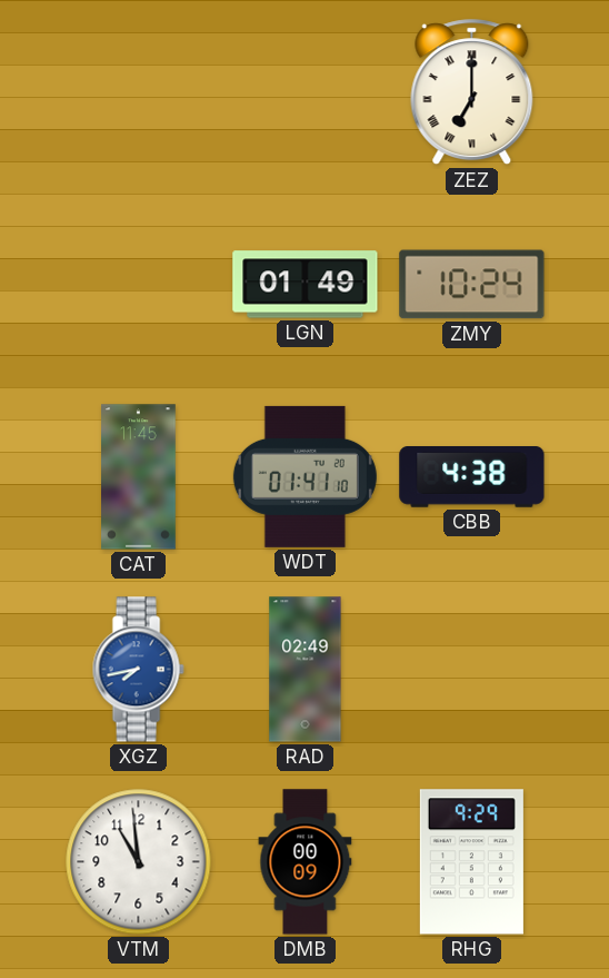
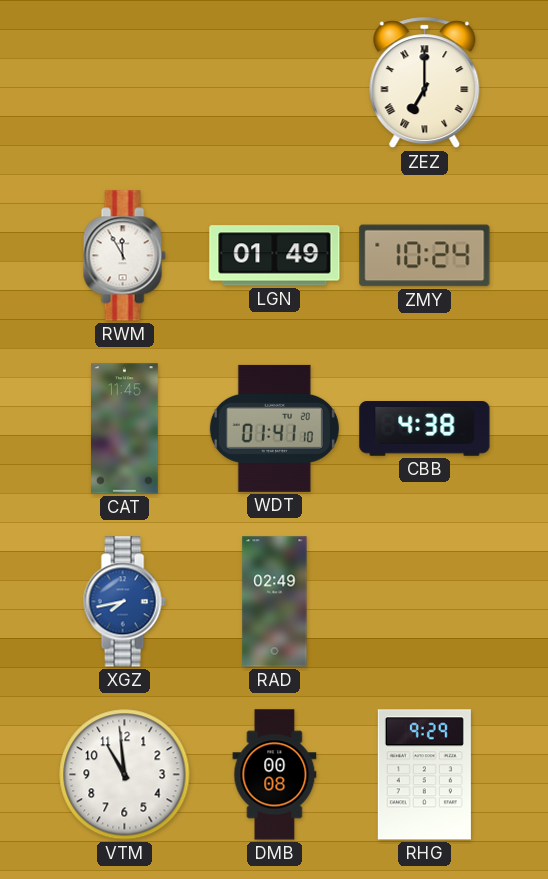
RWM: none -> 11:55 (124, 256)
DMB: 00:09 -> 00:08 (275, 775)
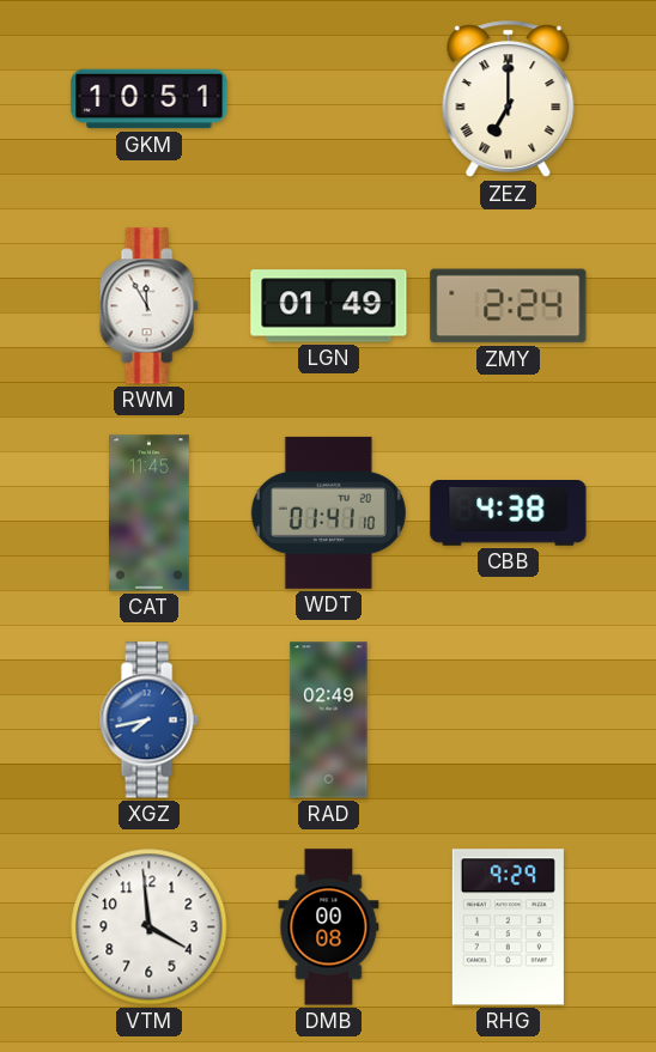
GKM: none -> 10:51 (150, 99)
ZMY: 10:24 -> 2:24 (509, 306)
VTM: 10:59 -> 3:59 (150, 928)
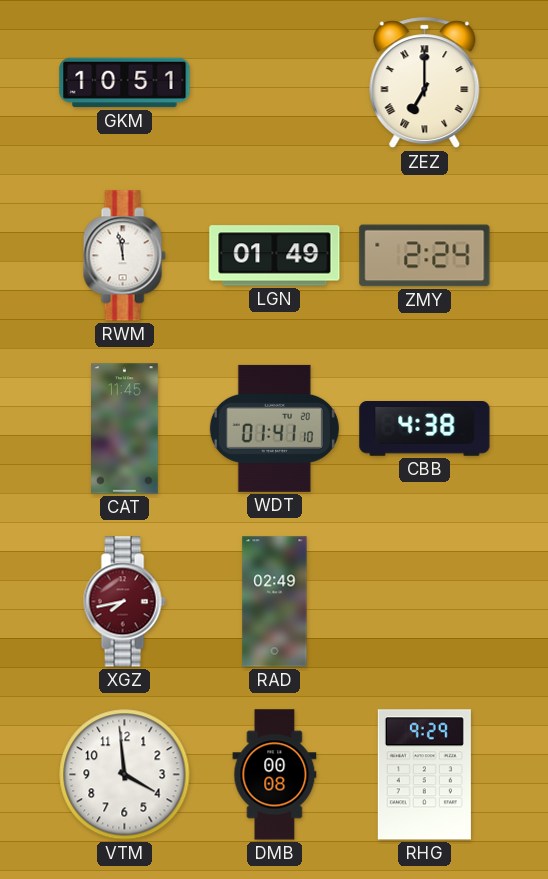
RWM: 11:55 -> 11:58 (124, 256)
XGZ dial: blue -> burgundy (124, 602)
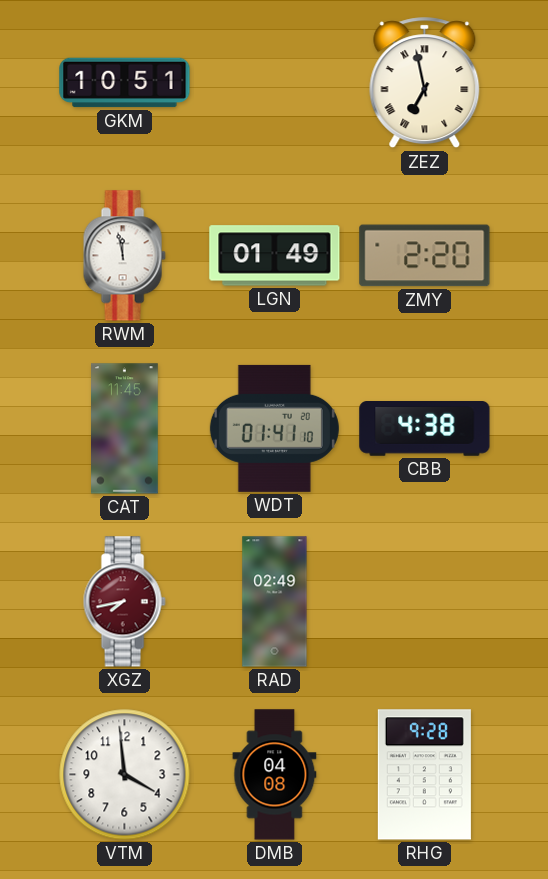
ZEZ: 7:00 -> 6:58 (425, 83)
ZMY: 2:24 -> 2:20 (425, 256)
DMB: 00:08 -> 04:08 (275, 775)
RHG: 9:29 -> 9:28 (424, 775)
